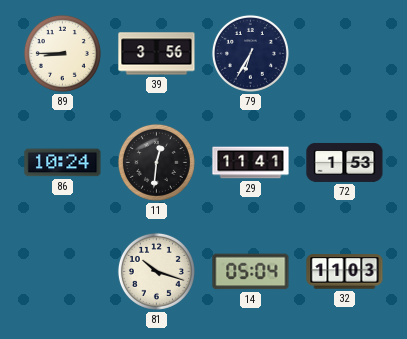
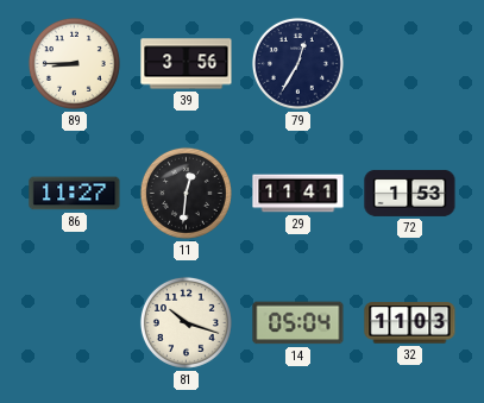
79: 6:35 -> 12:35 (297, 63)
86: 10:24 -> 11:27 (75, 194)
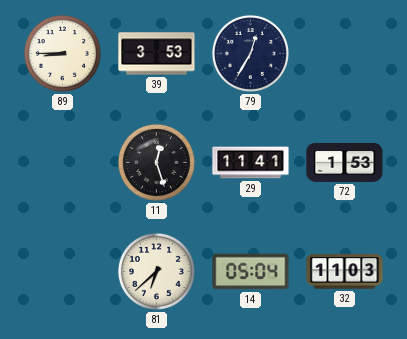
39: 3:56 -> 3:53 (157, 54)
86: 11:27 -> none (75, 194)
11: 12:31 -> 12:27 (156, 162)
81: 10:18 -> 6:38 (156, 271)
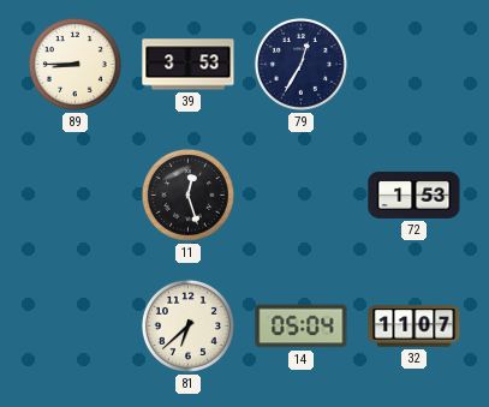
29: 11:41 -> none (251, 163)
32: 11:03 -> 11:07 (415, 327)
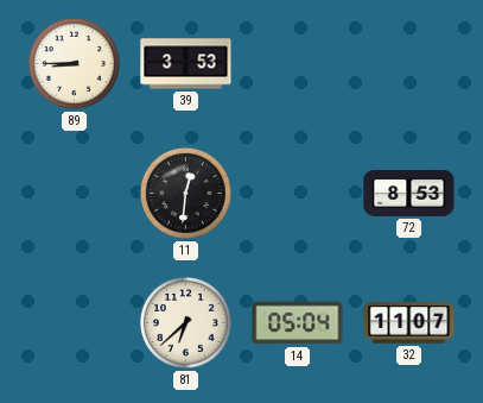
79: 12:35 -> none (300, 64)
11: 12:27 -> 12:31 (185, 193)
72: 1:53 -> 8:53 (409, 193)
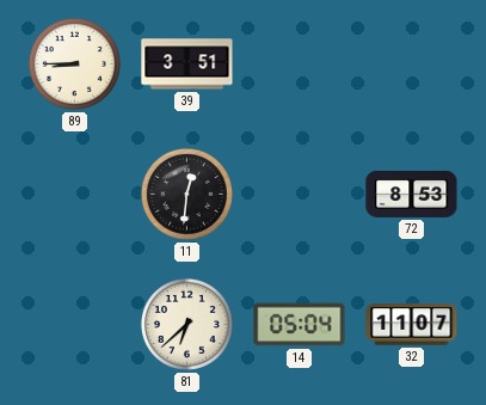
39: 3:53 -> 3:51 (187, 65)
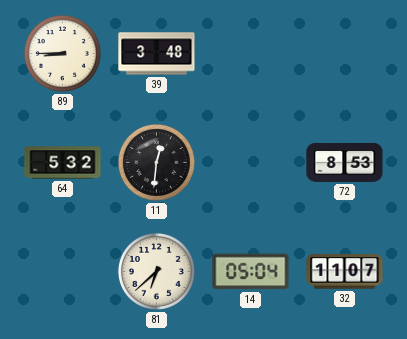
39: 3:51 -> 3:48 (157, 54)
64: none -> 5:32 (63, 163)
